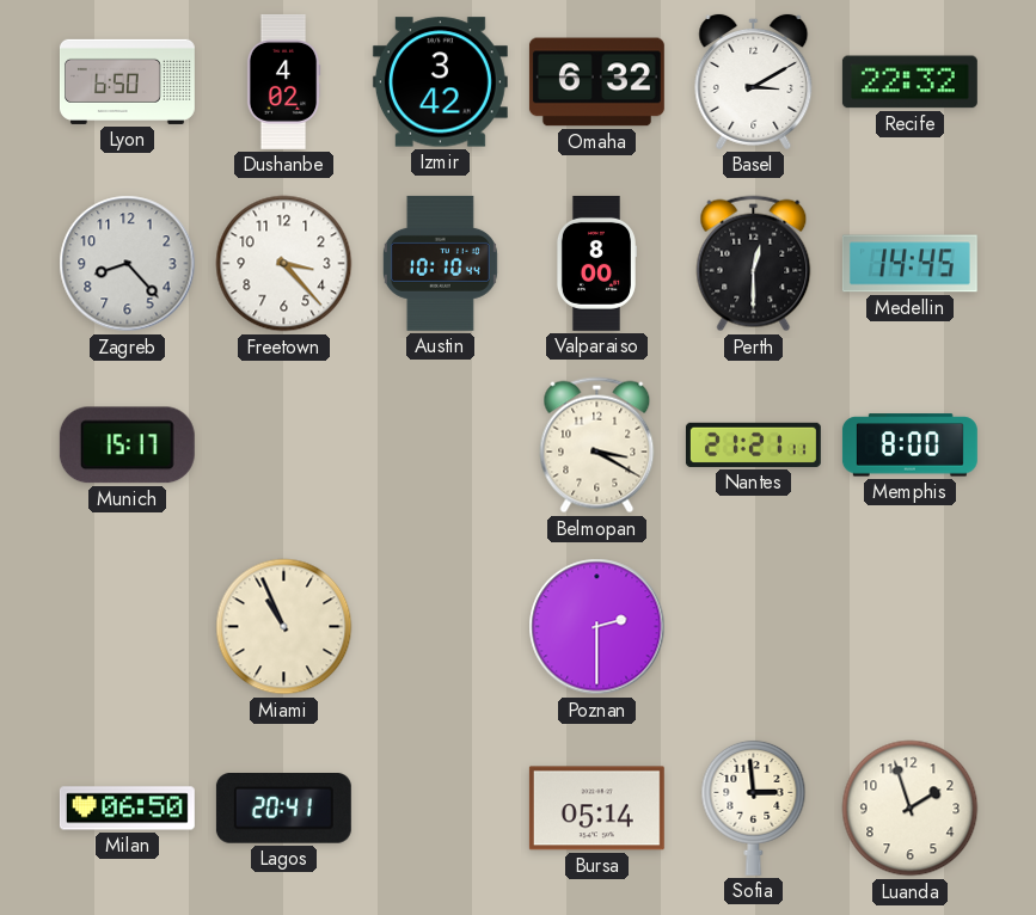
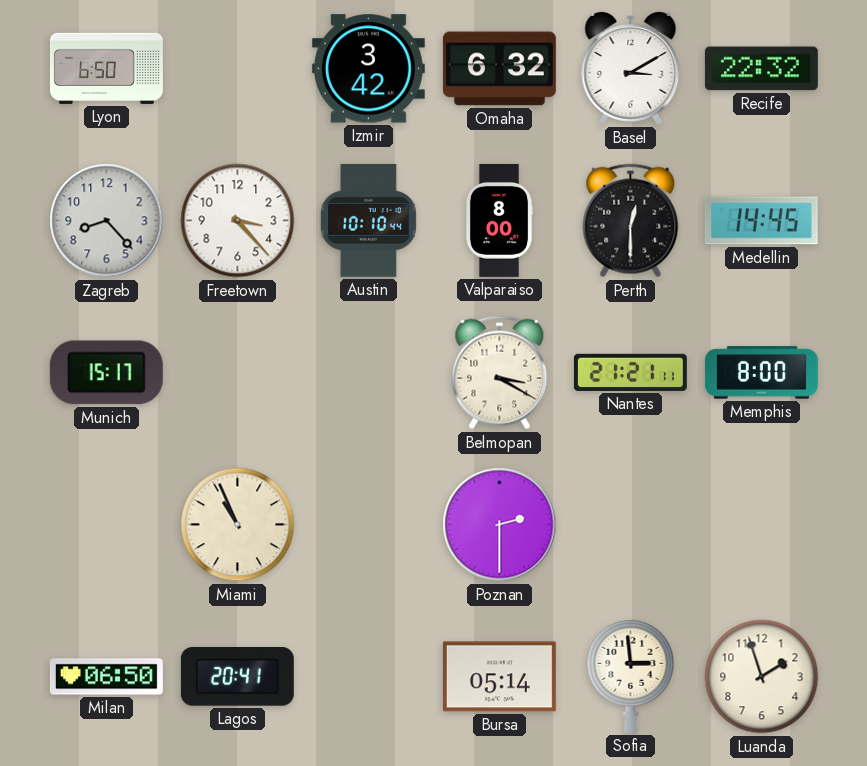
Dushanbe: 4:02 -> none (283, 81)
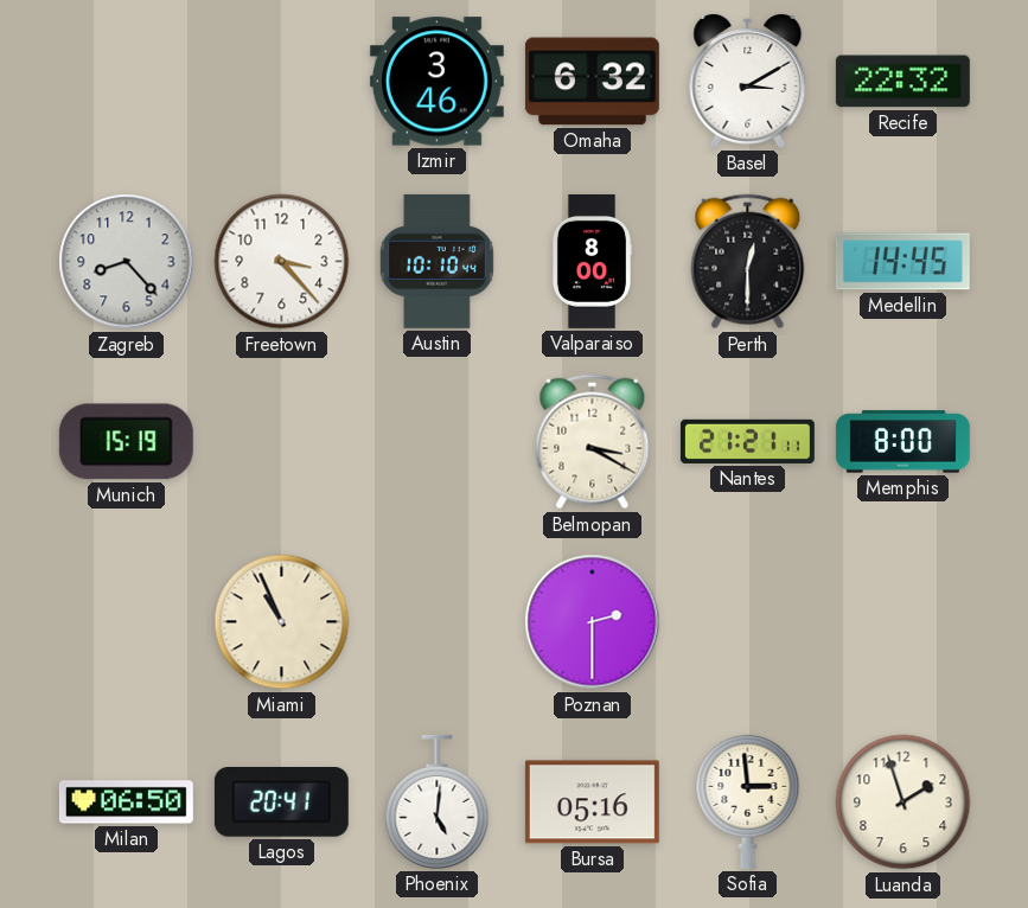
Lyon: 6:50 -> none (106, 68)
Izmir: 3:42 -> 3:46 (436, 82)
Munich: 15:17 -> 15:19 (126, 442)
Phoenix: none -> 5:01 (438, 801)
Bursa: 05:14 -> 05:16 (592, 803)
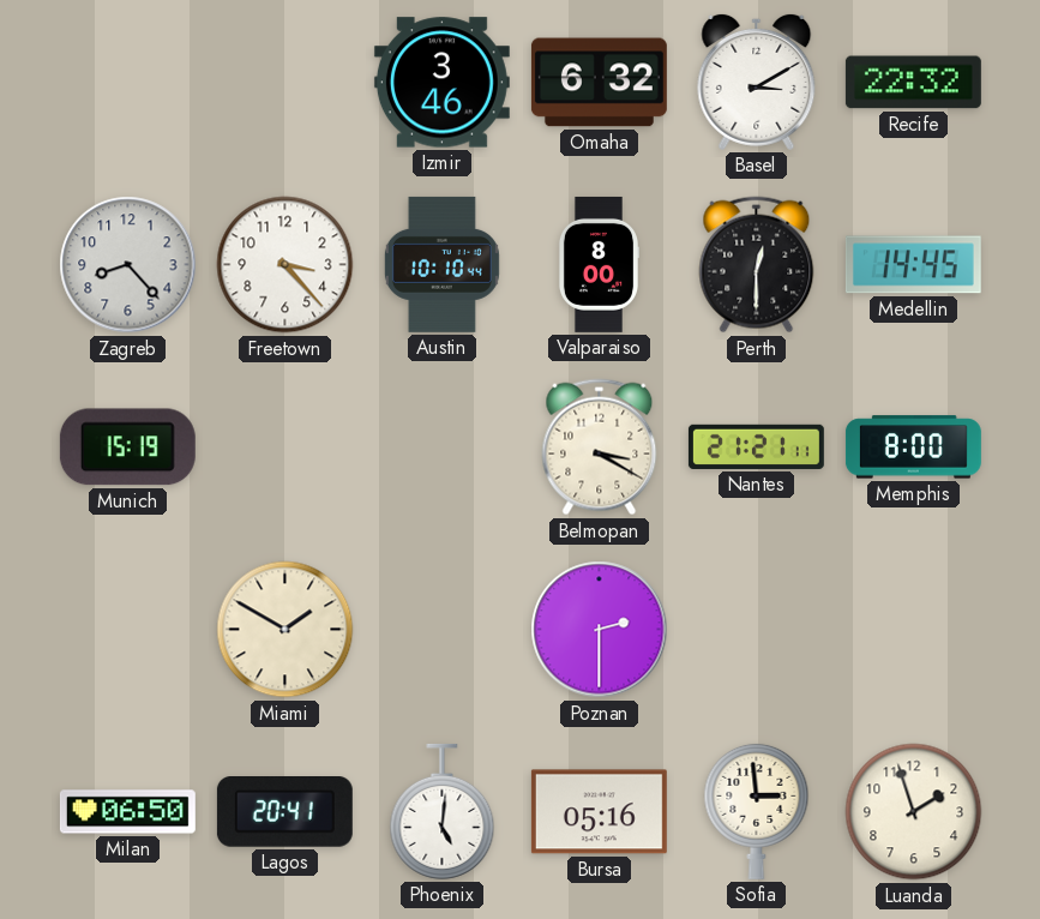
Miami: 10:56 -> 1:50 (285, 630)
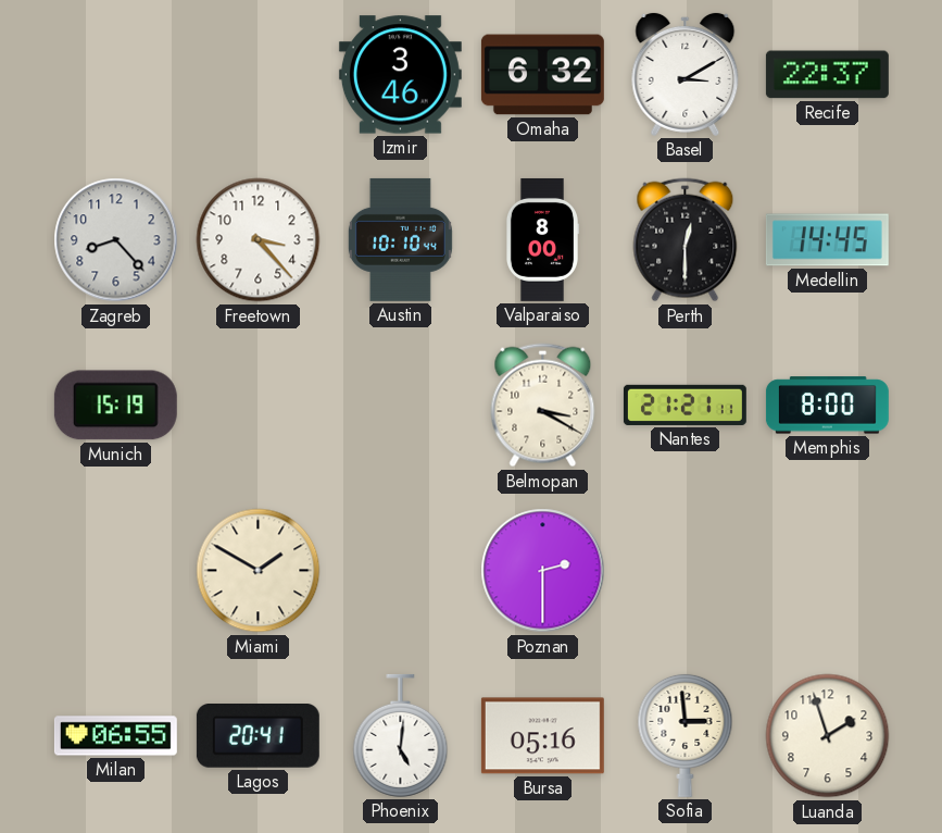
Recife: 22:32 -> 22:37 (827, 75)
Milan: 06:50 -> 06:55 (115, 736)
